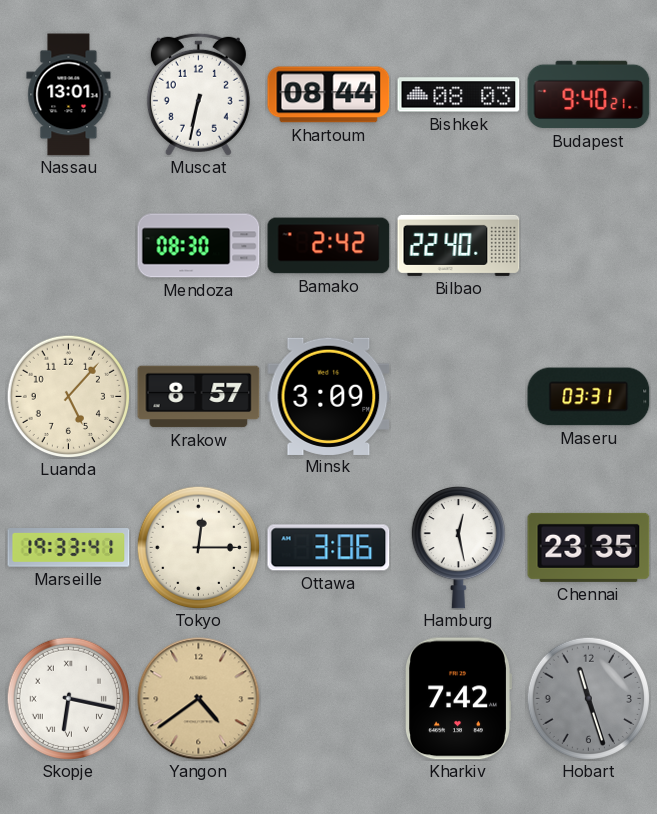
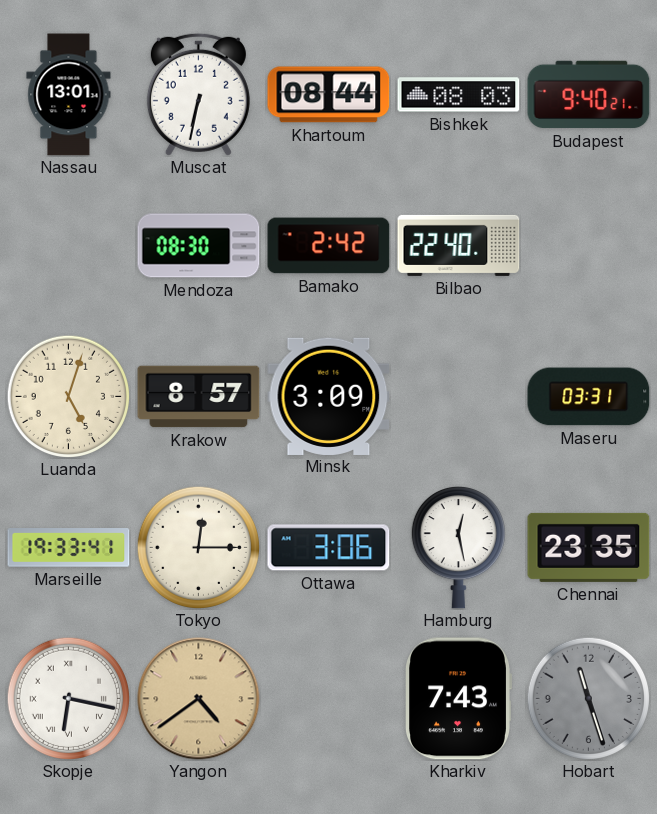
Luanda: 5:07 -> 5:03 (68, 396)
Kharkiv: 7:42 -> 7:43 (458, 699)
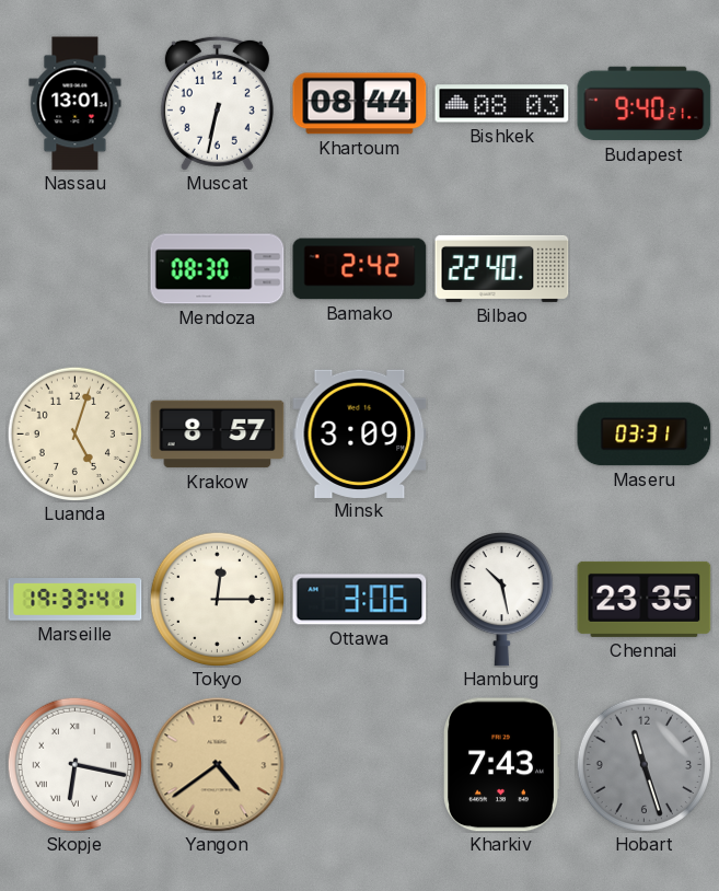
Hamburg: 12:28 -> 10:28 (501, 599)
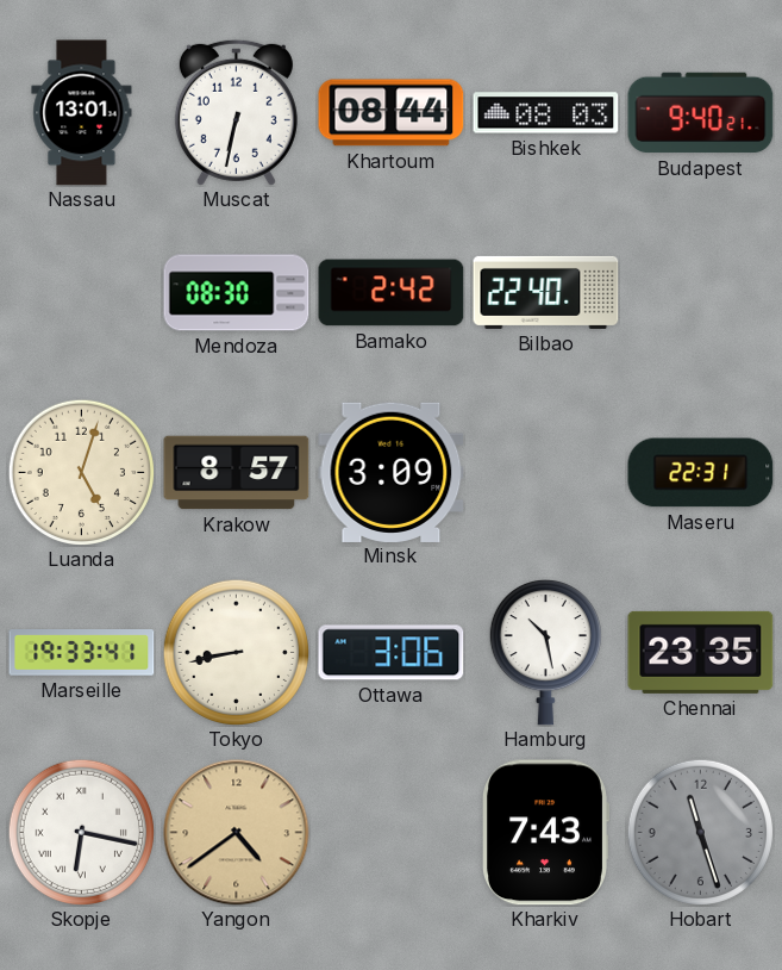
Maseru: 03:31 -> 22:31 (701, 473)
Tokyo: 12:15 -> 8:43 (236, 652)
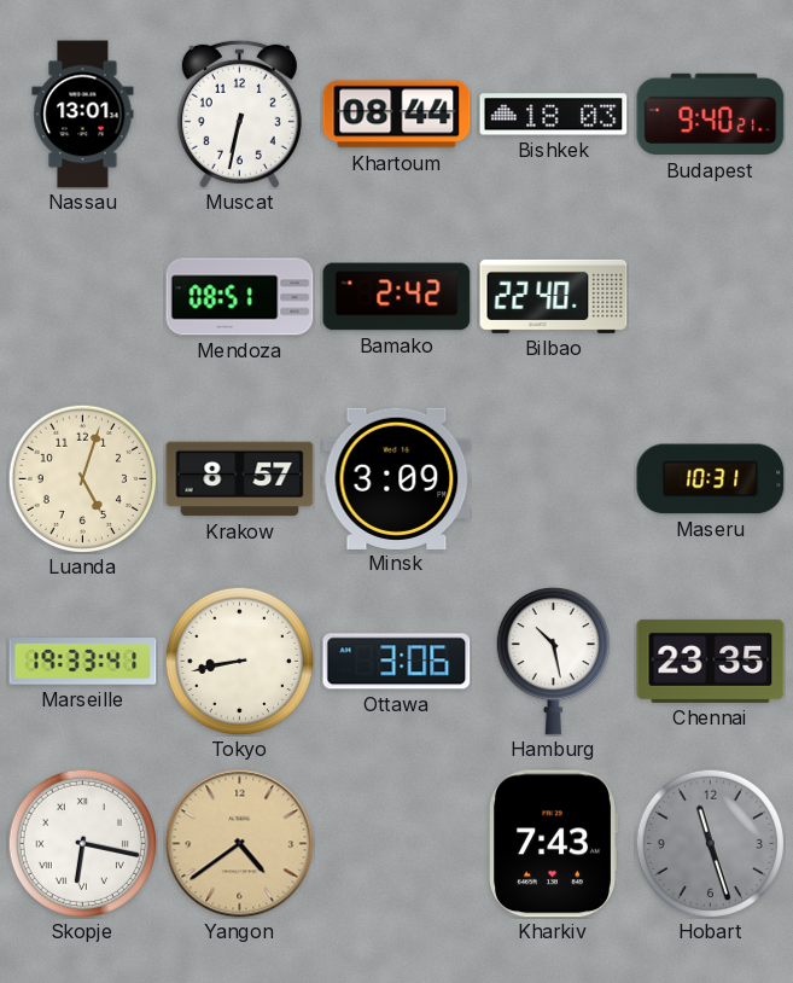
Bishkek: 08:03 -> 18:03 (554, 115)
Mendoza: 08:30 -> 08:51 (240, 297)
Maseru: 22:31 -> 10:31 (711, 479)
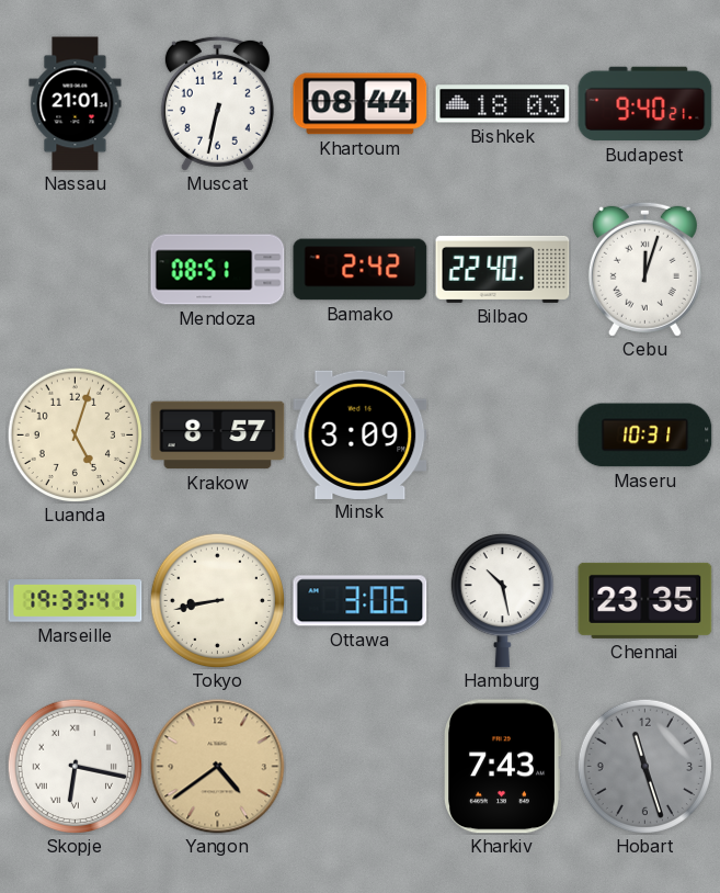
Nassau: 13:01 -> 21:01 (76, 104)
Cebu: none -> 12:03 (644, 269)
